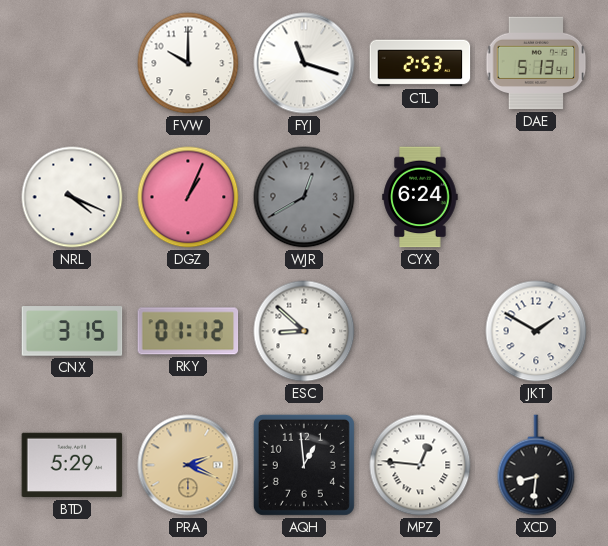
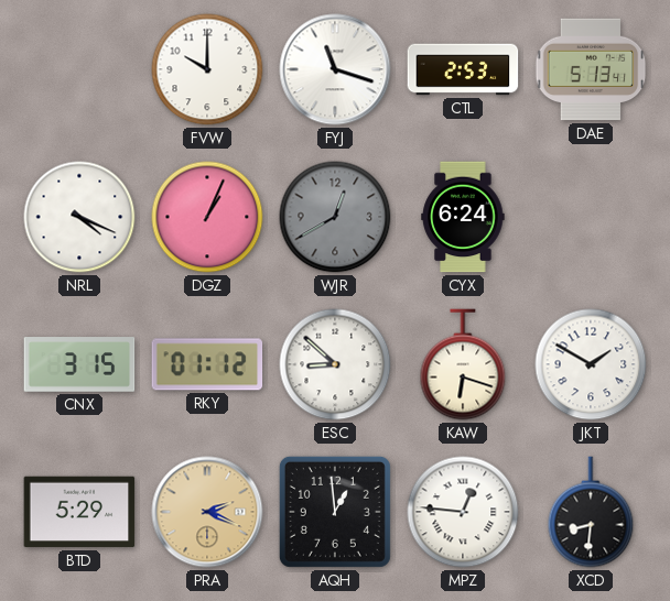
KAW: none -> 6:18 (463, 364)
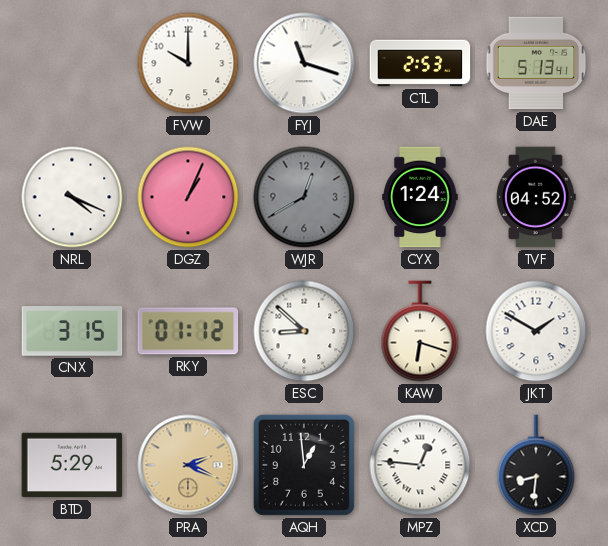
CYX: 6:24 -> 1:24 (420, 197)
TVF: none -> 04:52 (537, 197)
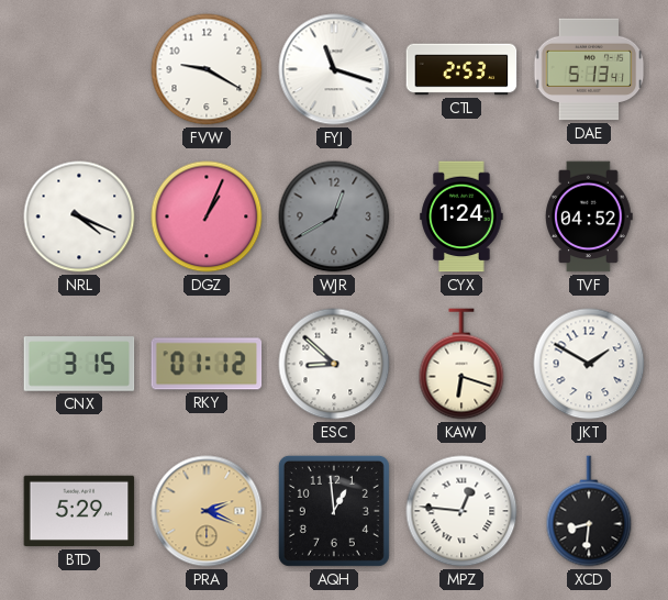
FVW: 10:00 -> 9:20 (207, 69)
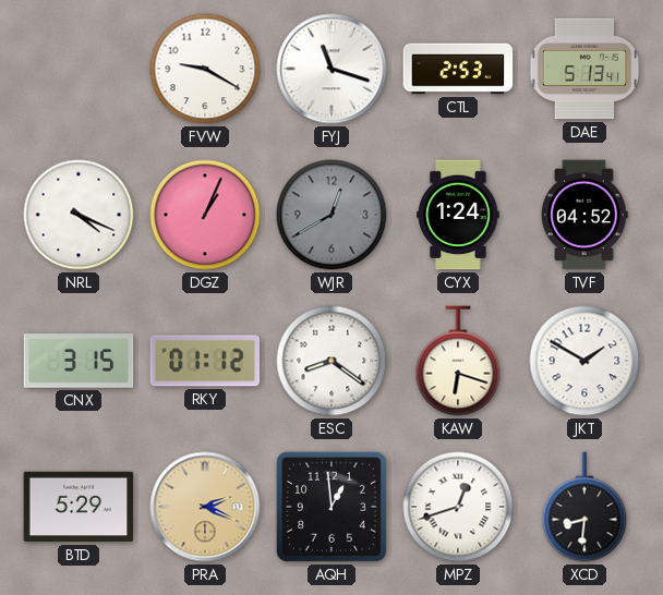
ESC: 8:52 -> 8:21 (331, 361)
MPZ: 12:46 -> 12:42 (458, 507)
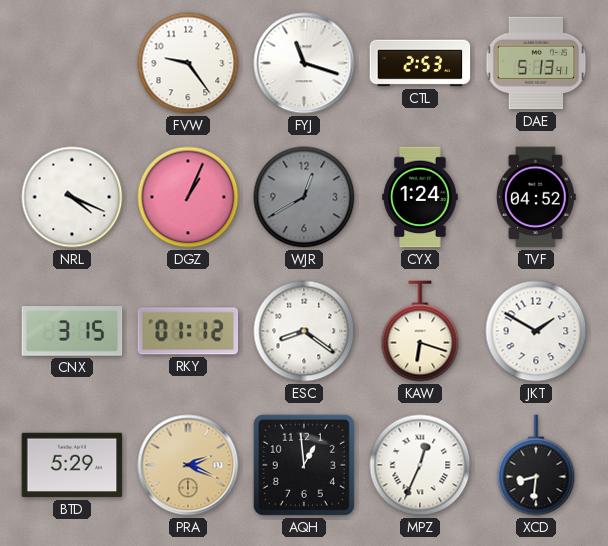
FVW: 9:20 -> 9:24 (188, 63)
MPZ: 12:42 -> 12:34 (420, 465)
